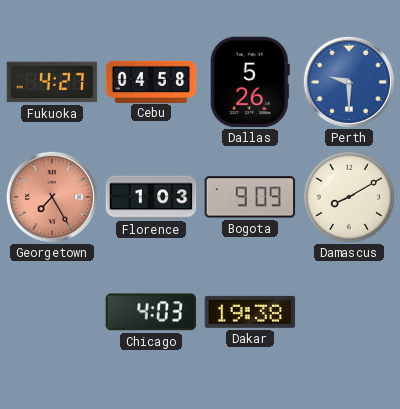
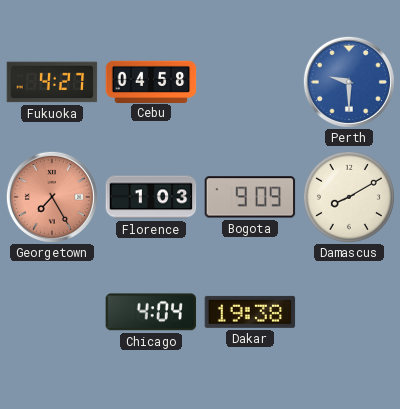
Dallas: 5:26 -> none (250, 82)
Chicago: 4:03 -> 4:04 (151, 312)
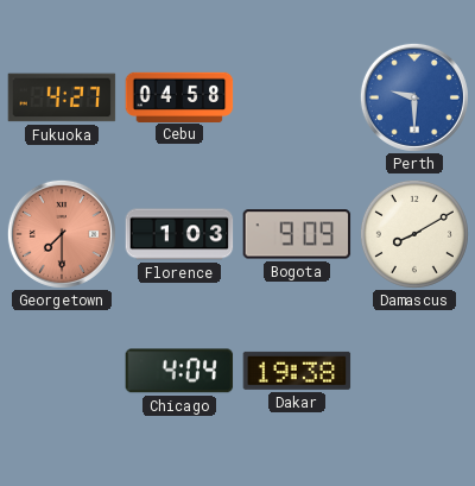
Georgetown: 7:25 -> 7:30 (62, 234)
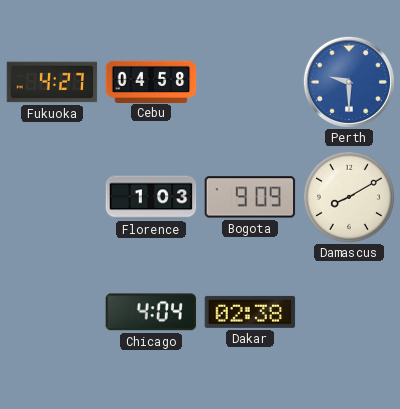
Georgetown: 7:30 -> none (62, 234)
Dakar: 19:38 -> 02:38 (250, 312)
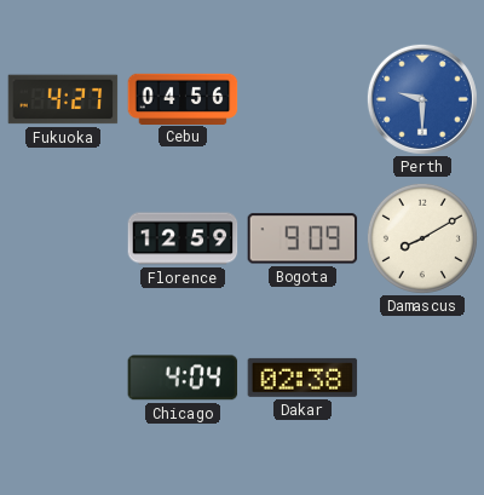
Cebu: 04:58 -> 04:56 (183, 98)
Florence: 1:03 -> 12:59 (183, 238)
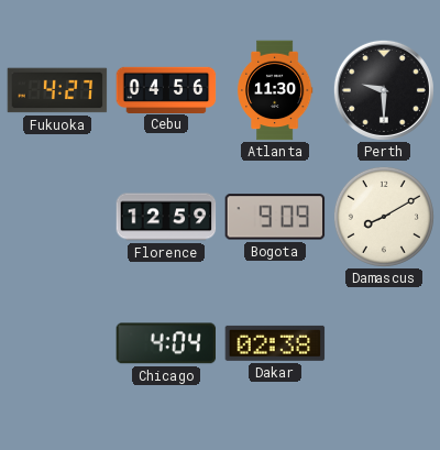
Atlanta: none -> 11:30 (275, 90)
Perth dial: blue -> black (384, 90)
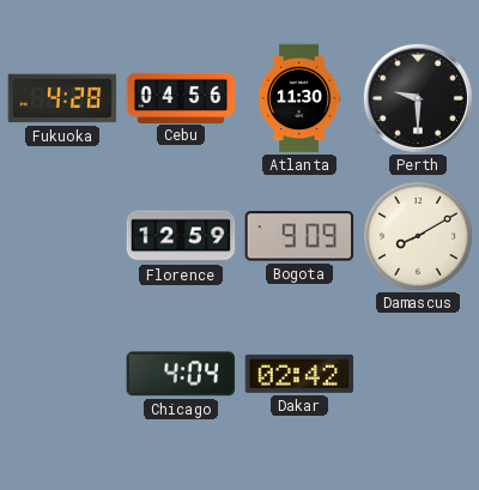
Fukuoka: 4:27 -> 4:28 (62, 98)
Dakar: 02:38 -> 02:42 (299, 374)
